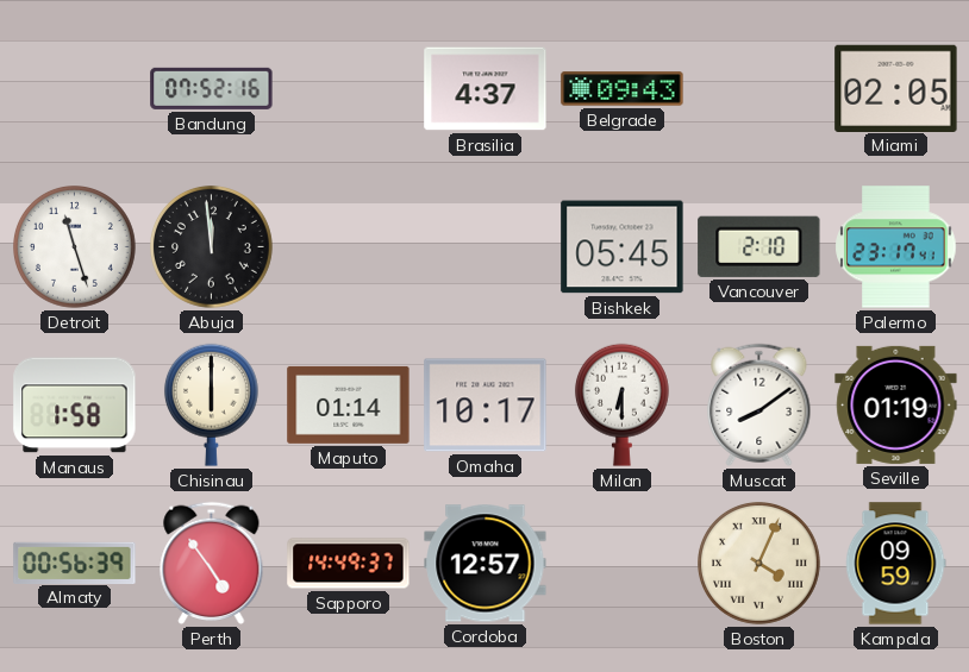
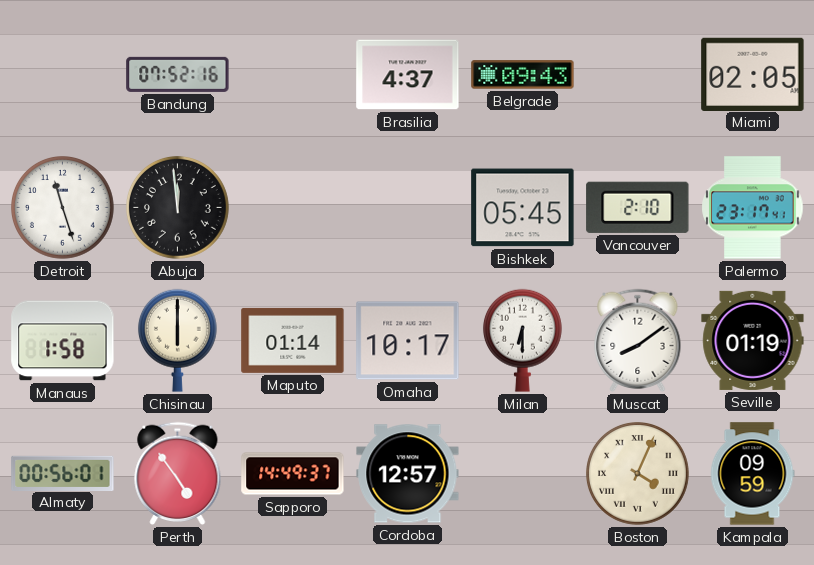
Almaty: 00:56:39 -> 00:56:01 (63, 473)
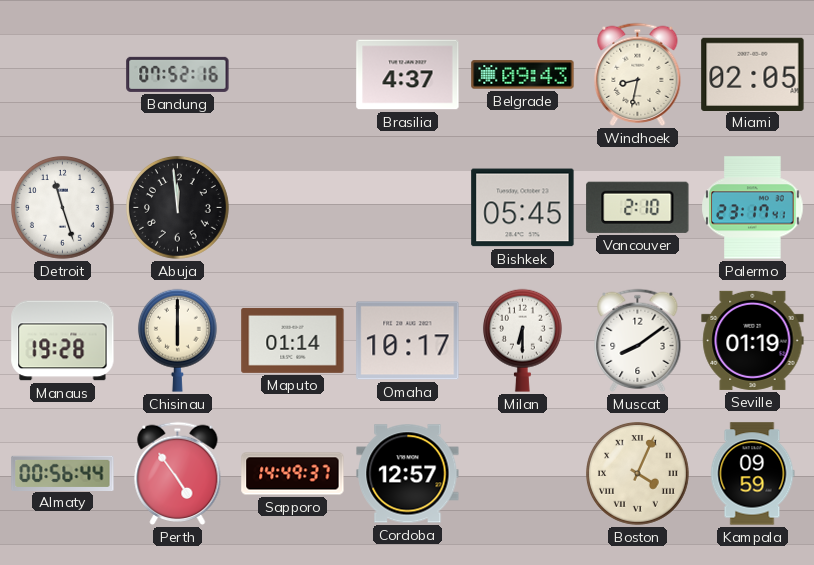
Windhoek: none -> 8:32 (638, 75)
Manaus: 1:58 -> 19:28 (63, 341)
Almaty: 00:56:01 -> 00:56:44 (63, 473)
